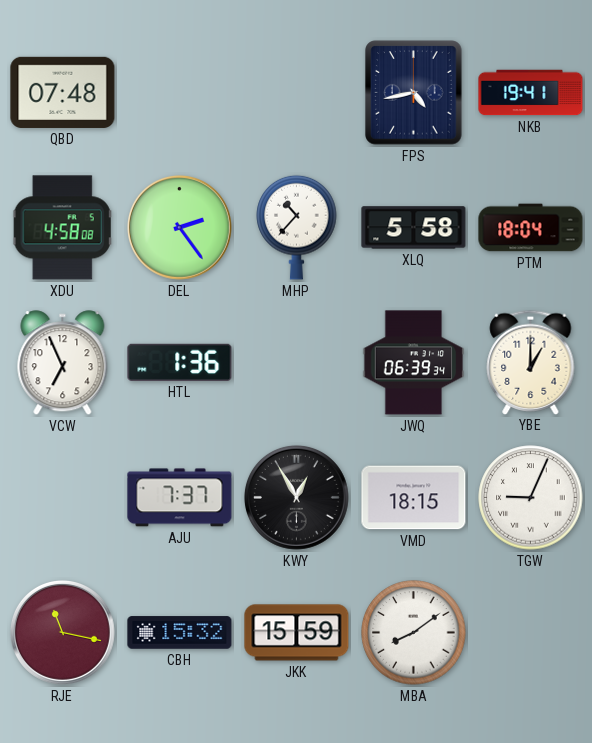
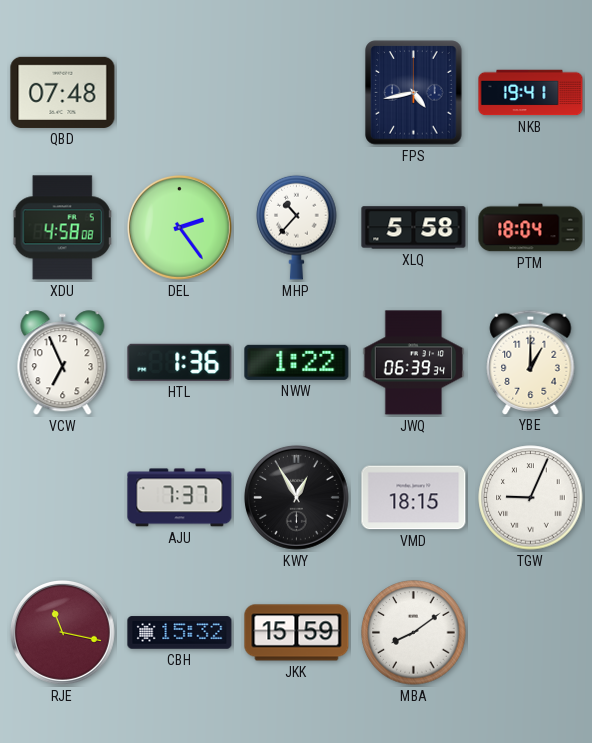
NWW: none -> 1:22 (297, 362)
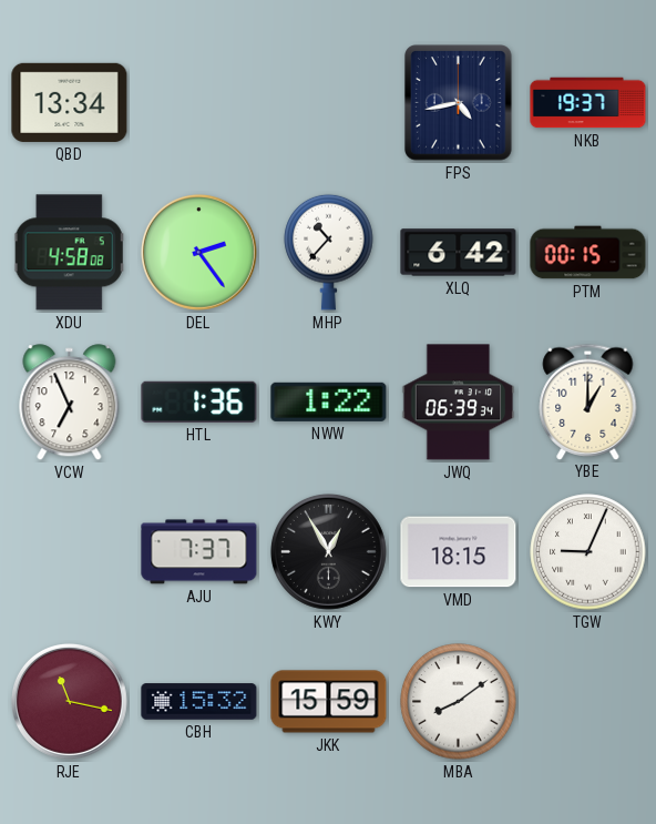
QBD: 07:48 -> 13:34 (70, 102)
NKB: 19:41 -> 19:37 (588, 103)
XLQ: 5:58 -> 6:42 (459, 253)
PTM: 18:04 -> 00:15 (588, 253)
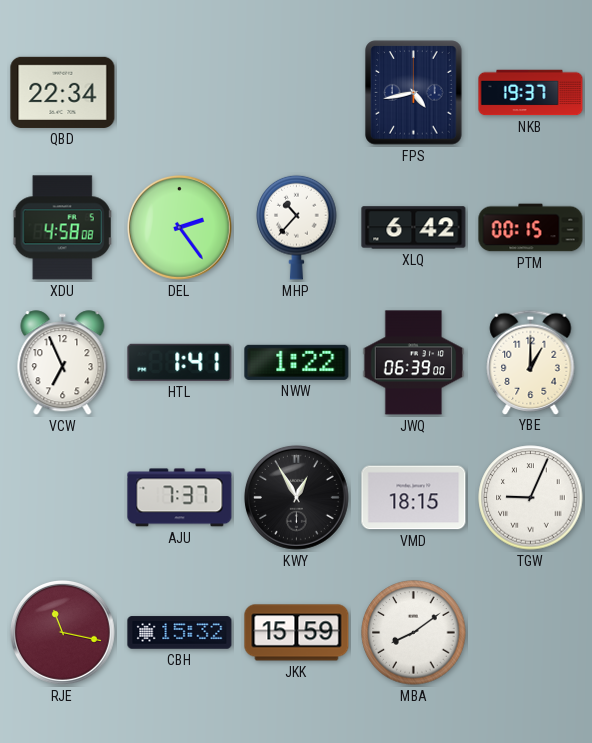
QBD: 13:34 -> 22:34 (63, 92)
HTL: 1:36 -> 1:41 (180, 362)
JWQ: 06:39:34 -> 06:39:00 (414, 363)
